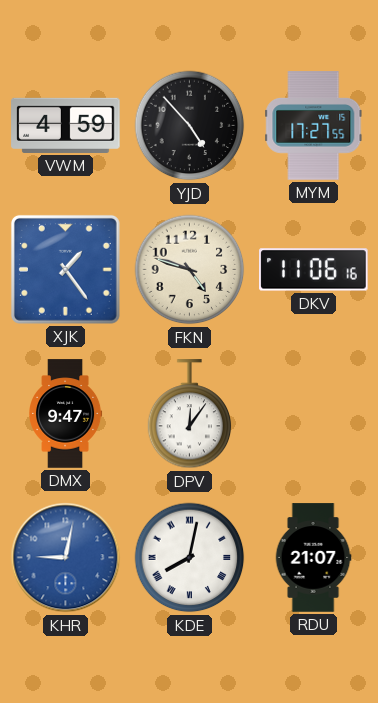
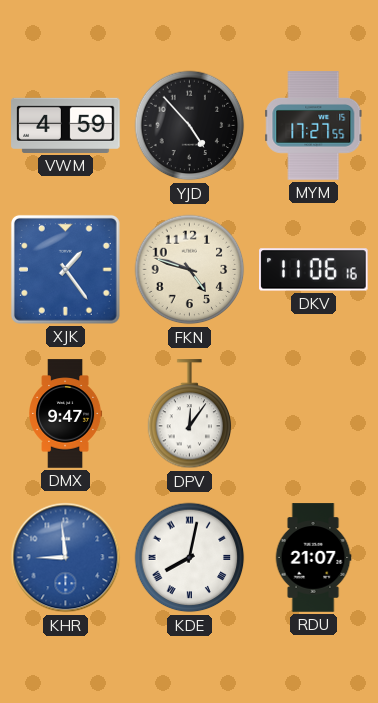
KHR: 9:02 -> 8:59 (66, 558)
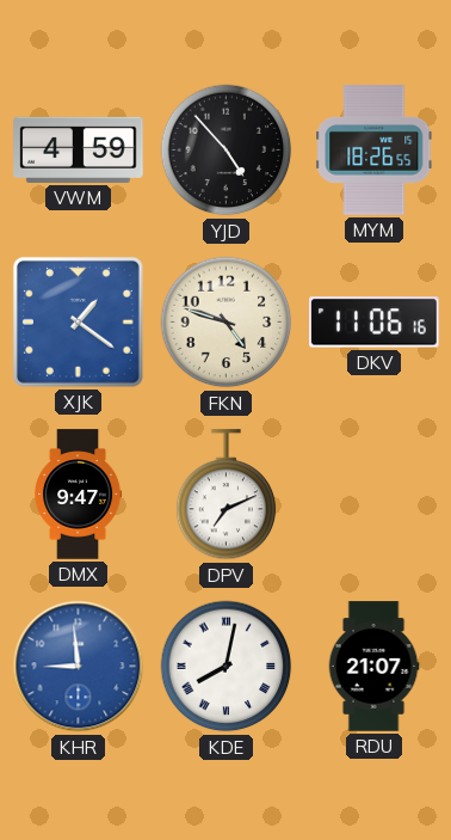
MYM: 17:27 -> 18:26 (375, 151)
XJK: 1:24 -> 1:21 (78, 321)
DPV: 12:06 -> 7:11 (227, 495)
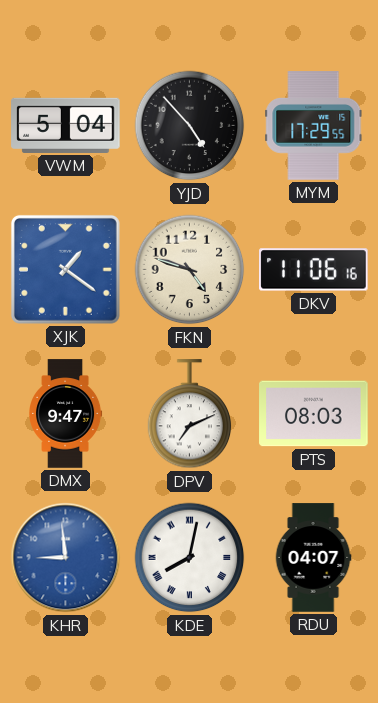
VWM: 4:59 -> 5:04 (66, 125)
MYM: 18:26 -> 17:29 (314, 126)
PTS: none -> 08:03 (314, 414)
RDU: 21:07 -> 04:07 (313, 558)
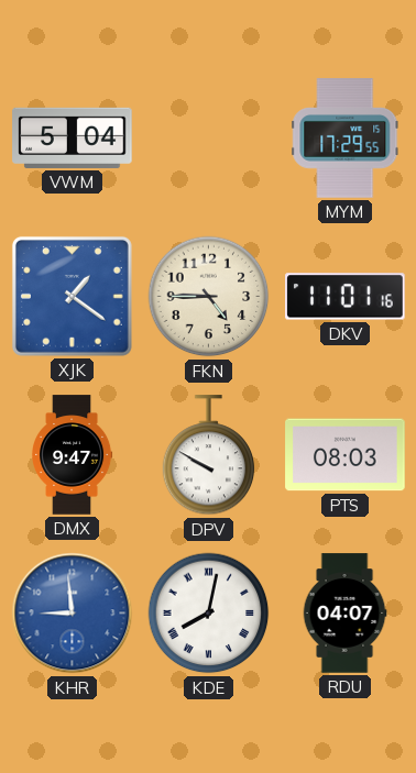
YJD: 4:53 -> none (190, 126)
FKN: 4:48 -> 4:45 (209, 297)
DKV: 11:06 -> 11:01 (346, 297)
DPV: 7:11 -> 9:50 (209, 455)
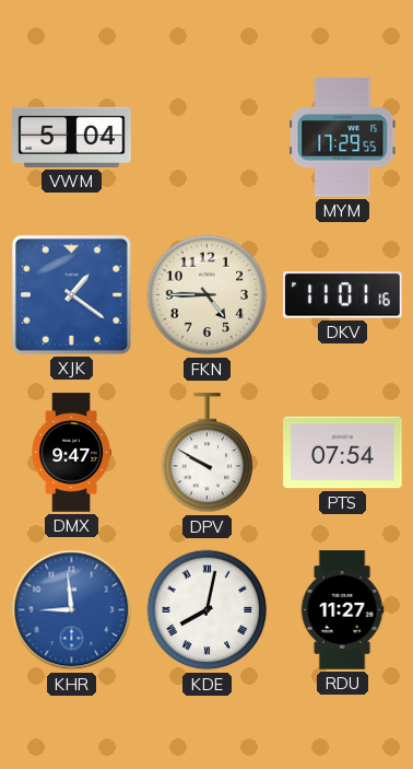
PTS: 08:03 -> 07:54 (343, 453)
RDU: 04:07 -> 11:27 (342, 610)
